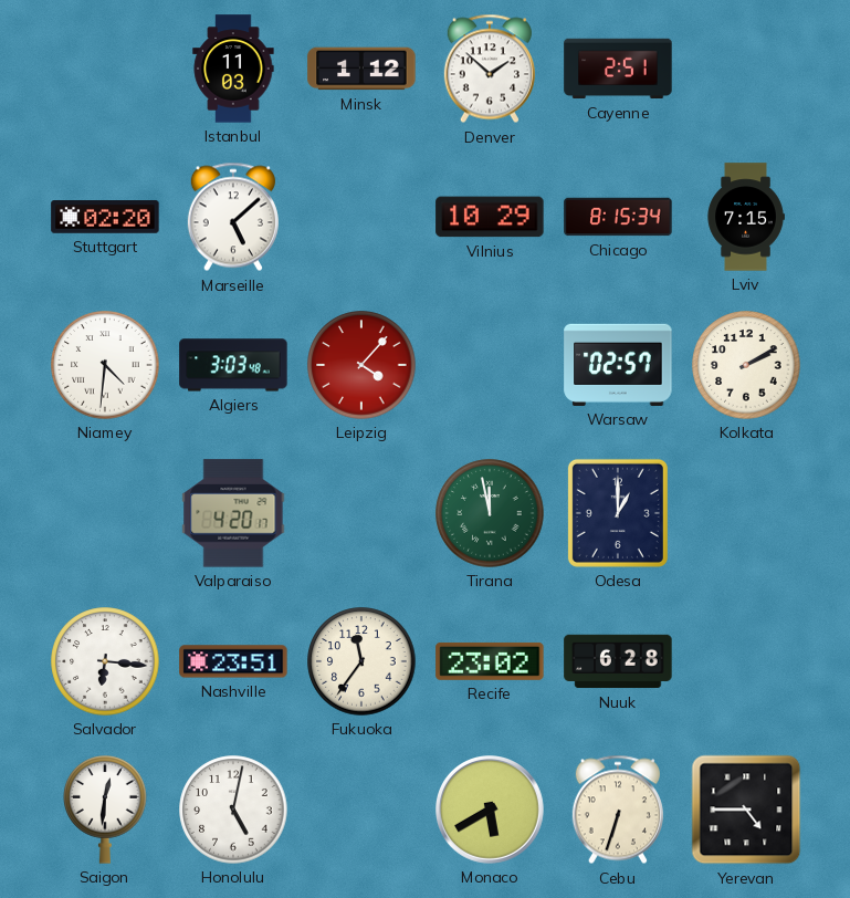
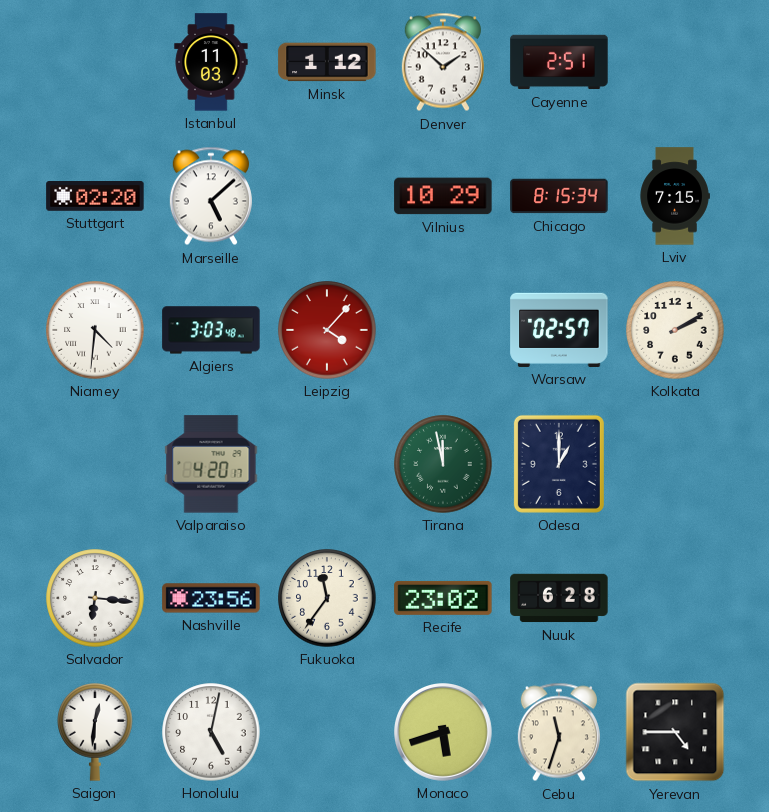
Nashville: 23:51 -> 23:56 (211, 598)
Monaco: 5:40 -> 5:42 (444, 733)
Cebu: 6:33 -> 11:33 (559, 732)
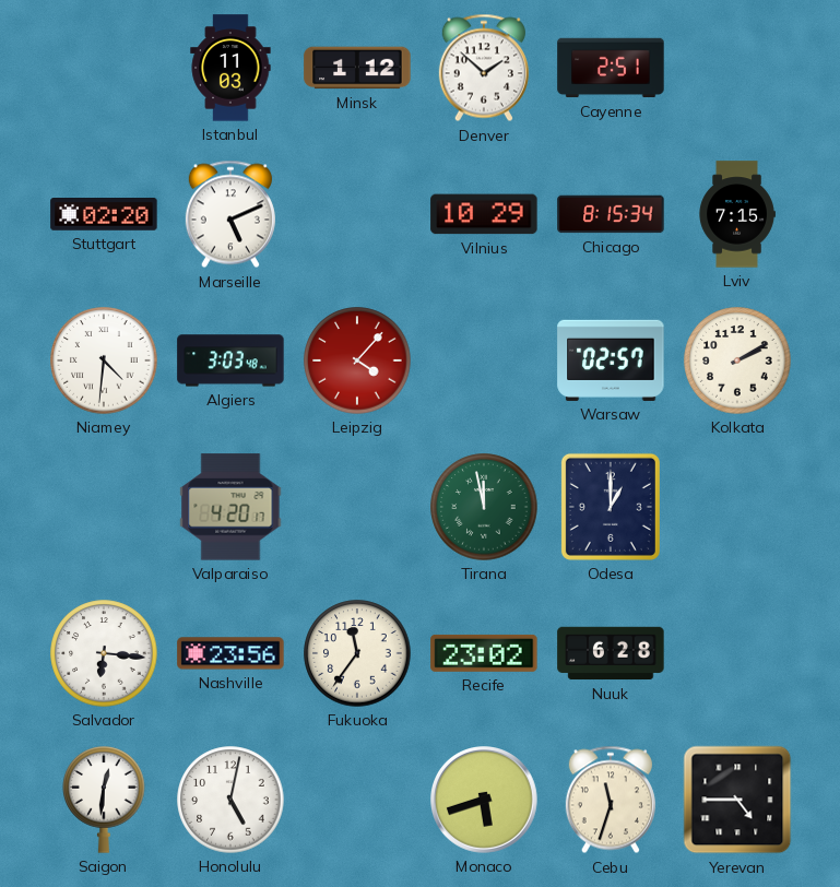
Marseille: 5:08 -> 5:11 (230, 214)
